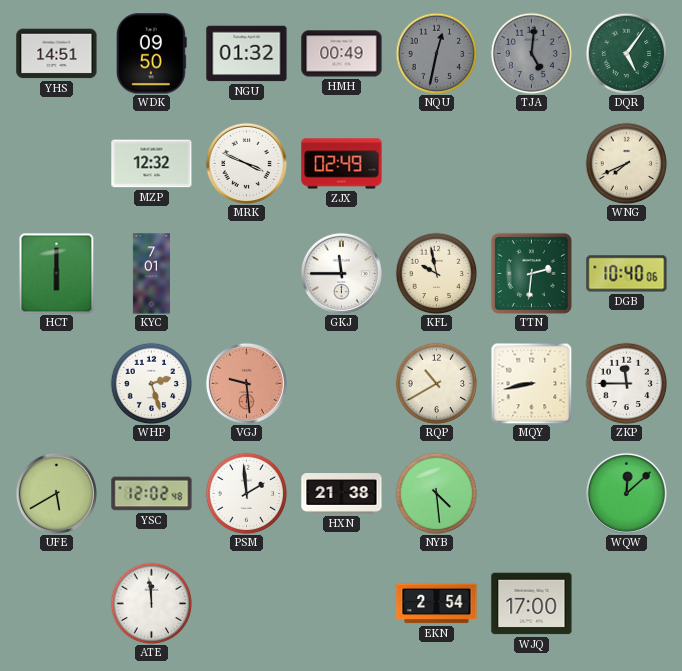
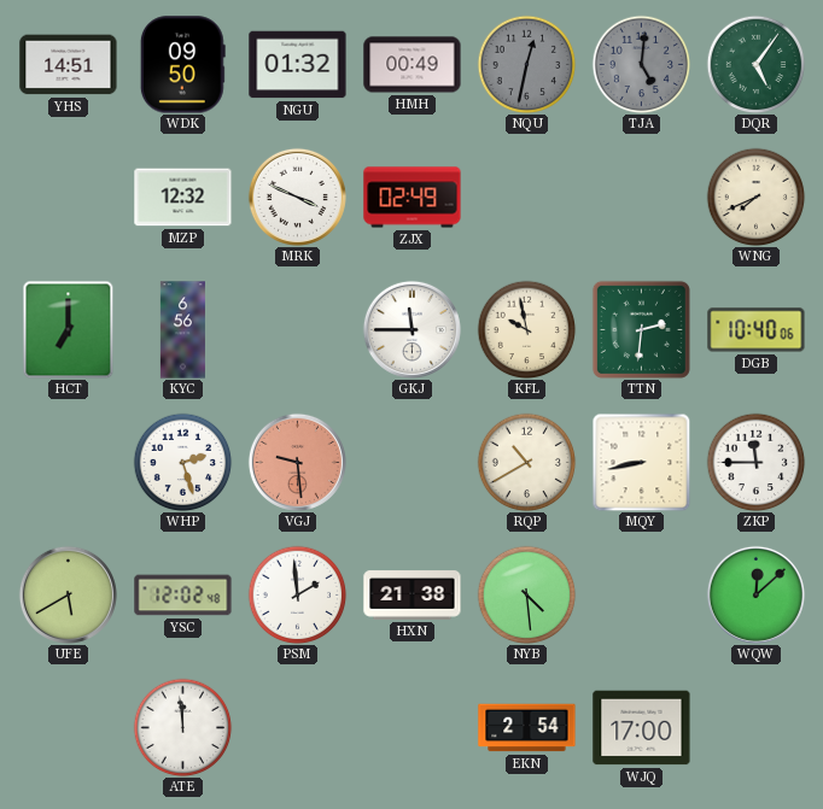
HCT: 6:00 -> 7:00 (69, 329)
KYC: 7:01 -> 6:56 (182, 330)
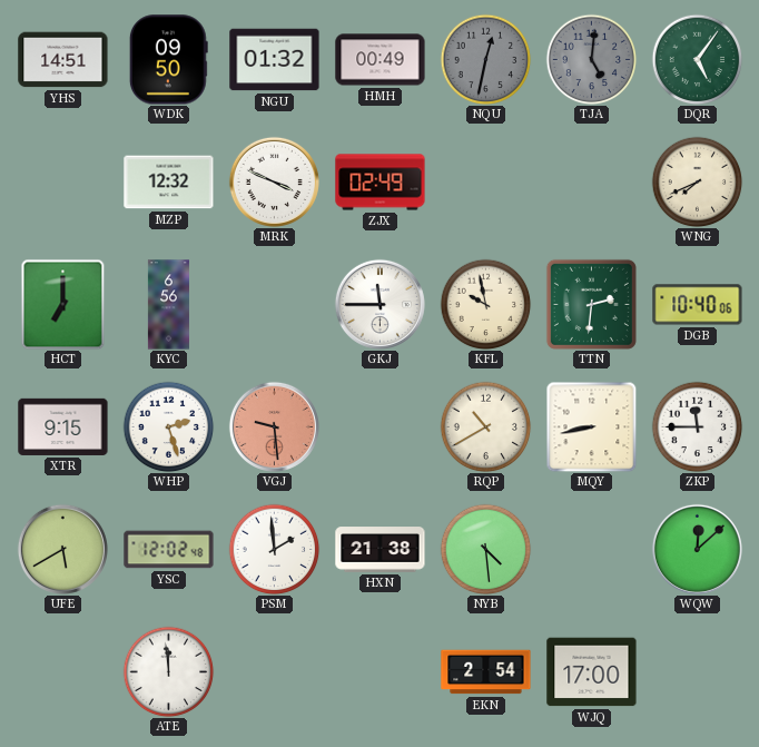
XTR: none -> 9:15 (63, 426)
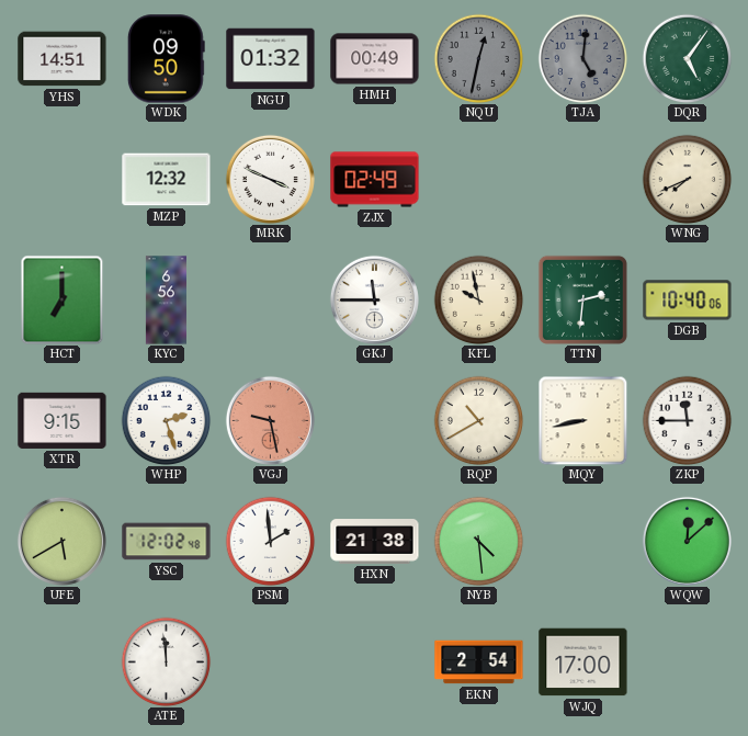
VGJ: 9:29 -> 9:28 (270, 420)
